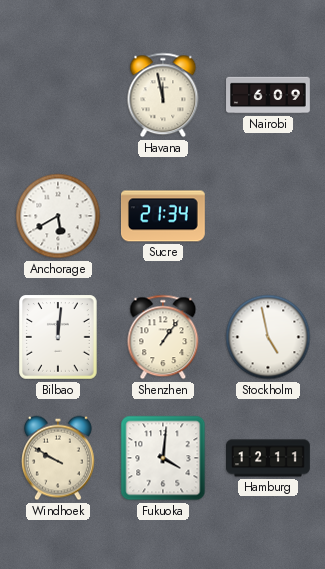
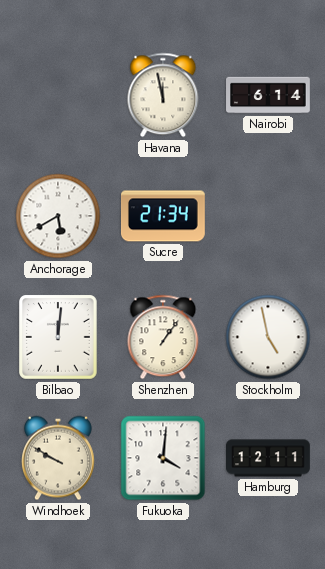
Nairobi: 6:09 -> 6:14 (268, 95)
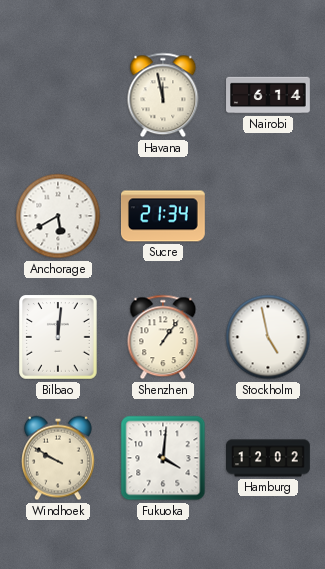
Hamburg: 12:11 -> 12:02 (268, 458)
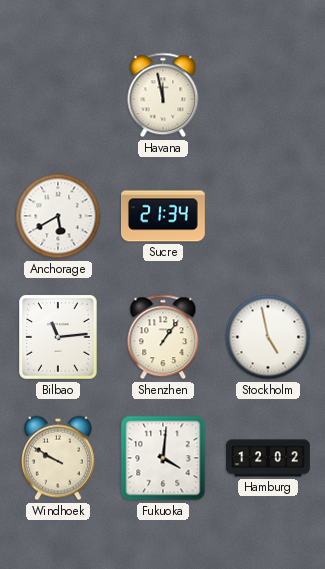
Nairobi: 6:14 -> none (268, 95)
Bilbao: 12:01 -> 11:14 (58, 337)
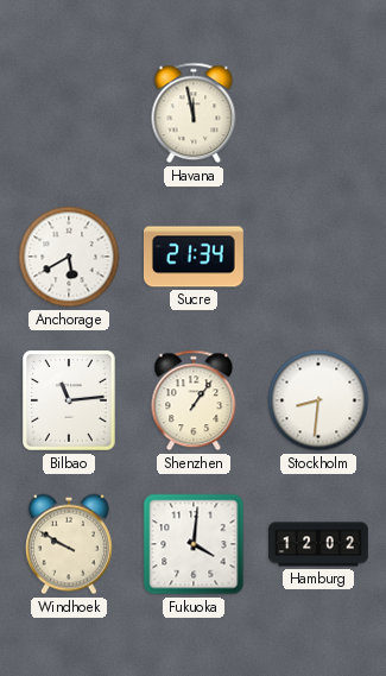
Stockholm: 4:58 -> 8:31 (318, 400)
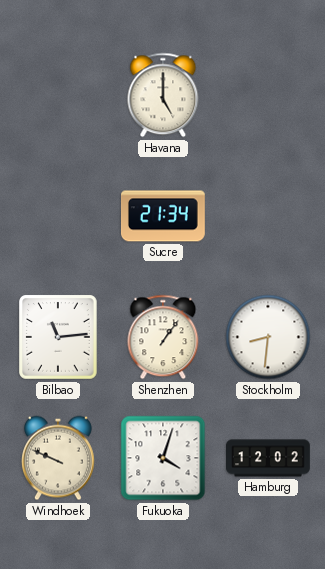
Havana: 11:58 -> 5:00 (163, 95)
Anchorage: 5:40 -> none (69, 257)
Windhoek: 9:50 -> 9:49 (58, 458)
Fukuoka: 4:01 -> 4:03 (163, 458)
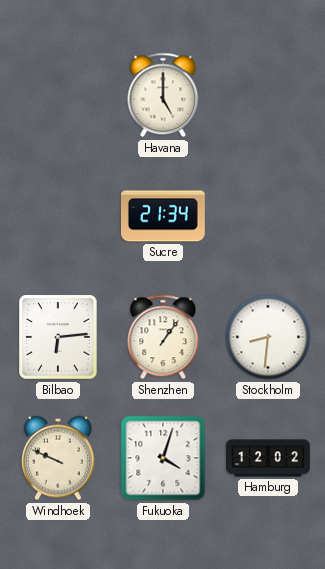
Bilbao: 11:14 -> 6:14 (58, 337)
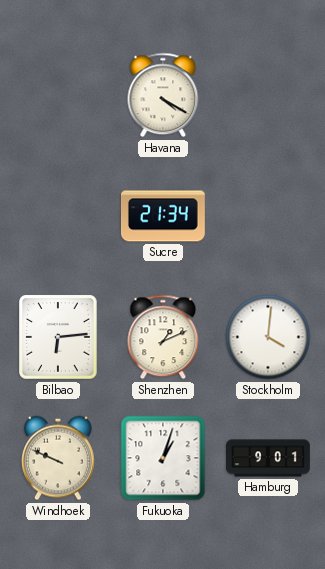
Havana: 5:00 -> 4:20 (163, 95)
Shenzhen: 1:06 -> 1:11 (163, 337)
Stockholm: 8:31 -> 4:01 (268, 337)
Fukuoka: 4:03 -> 1:03 (163, 458)
Hamburg: 12:02 -> 9:01 (268, 458)
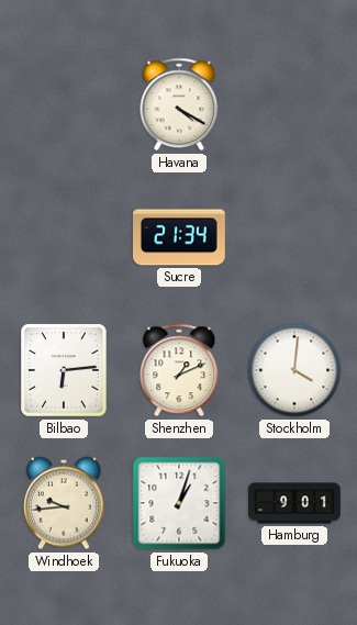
Windhoek: 9:49 -> 9:44 (64, 503)
